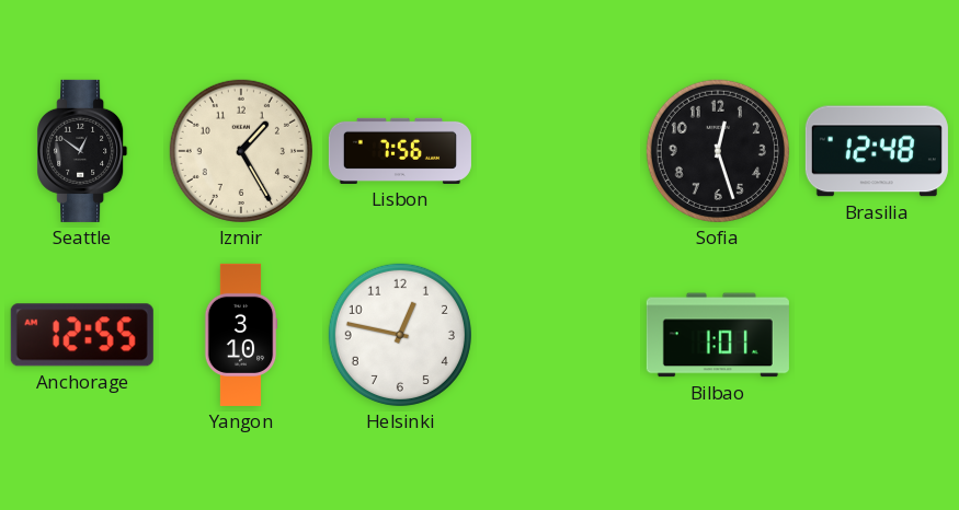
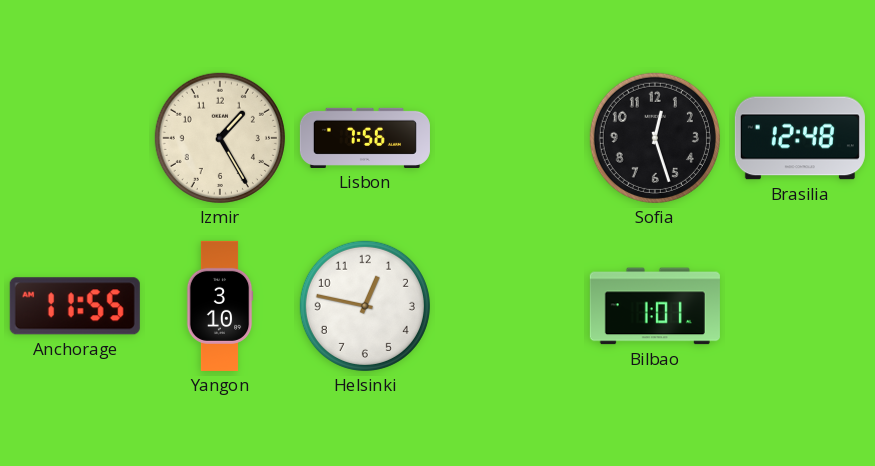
Seattle: 12:51 -> none (82, 151)
Anchorage: 12:55 -> 11:55 (75, 306)
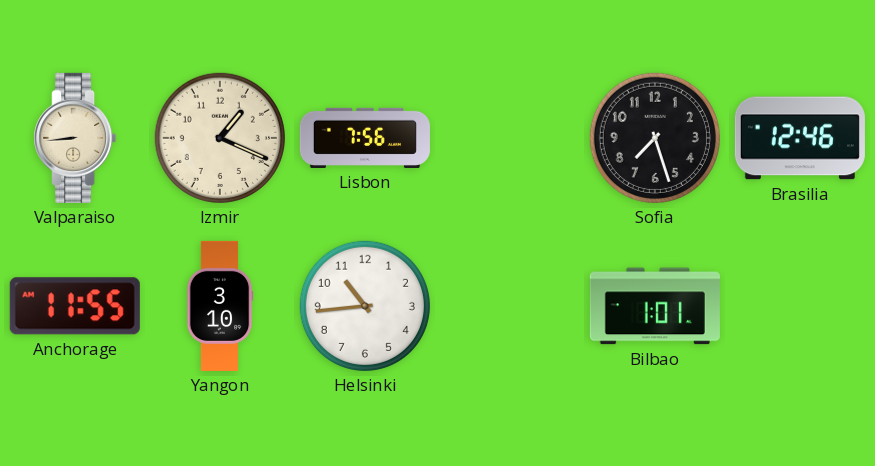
Valparaiso: none -> 8:44 (75, 138)
Izmir: 1:25 -> 1:19 (220, 138)
Sofia: 12:27 -> 7:27 (655, 138)
Brasilia: 12:48 -> 12:46 (800, 138)
Helsinki: 12:47 -> 10:44 (365, 306)
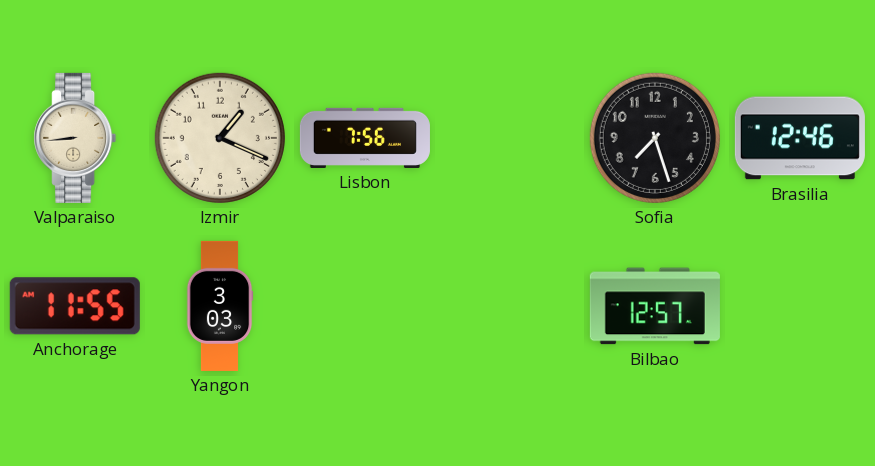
Yangon: 3:10 -> 3:03 (220, 306)
Helsinki: 10:44 -> none (365, 306)
Bilbao: 1:01 -> 12:57 (655, 306)
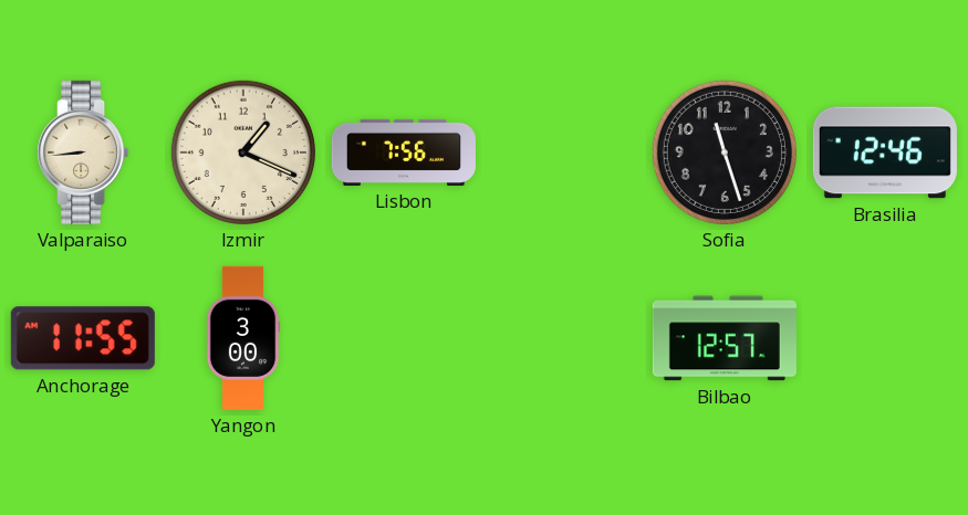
Sofia: 7:27 -> 11:27 (725, 153)
Yangon: 3:03 -> 3:00 (243, 338)
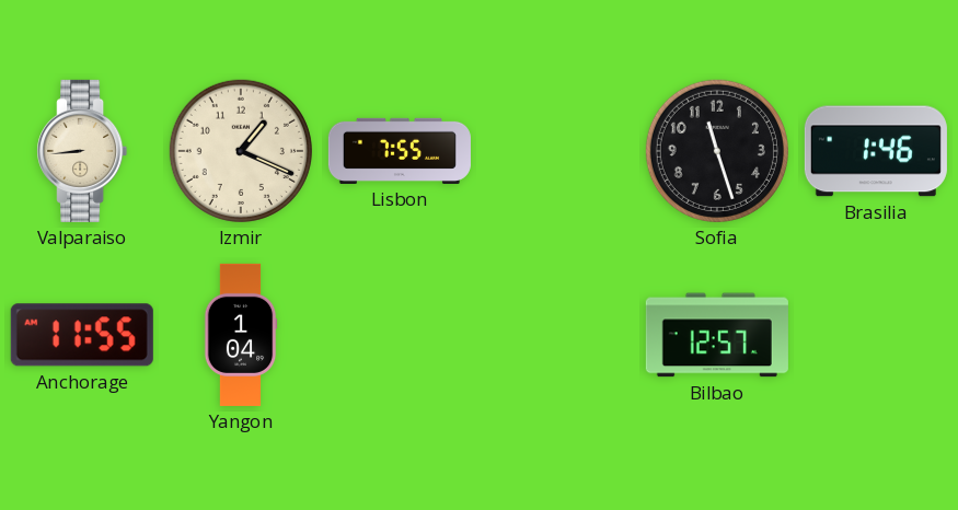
Lisbon: 7:56 -> 7:55 (400, 151)
Brasilia: 12:46 -> 1:46 (876, 151)
Yangon: 3:00 -> 1:04 (241, 335)
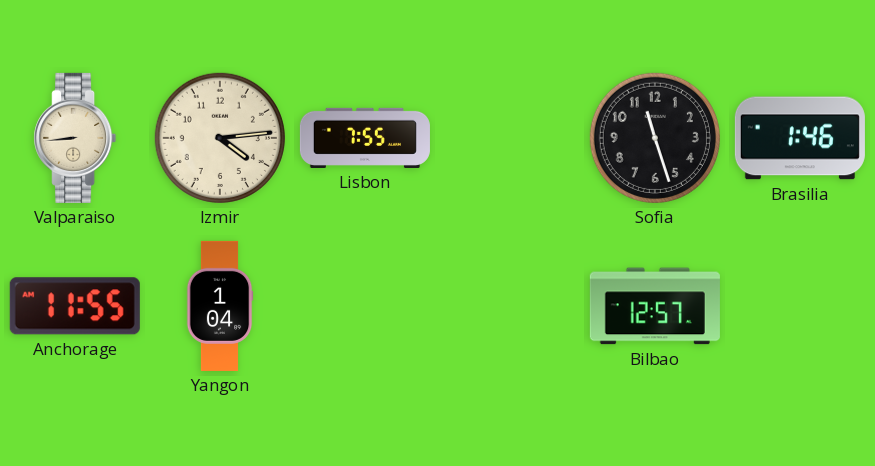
Izmir: 1:19 -> 4:14 (220, 138)
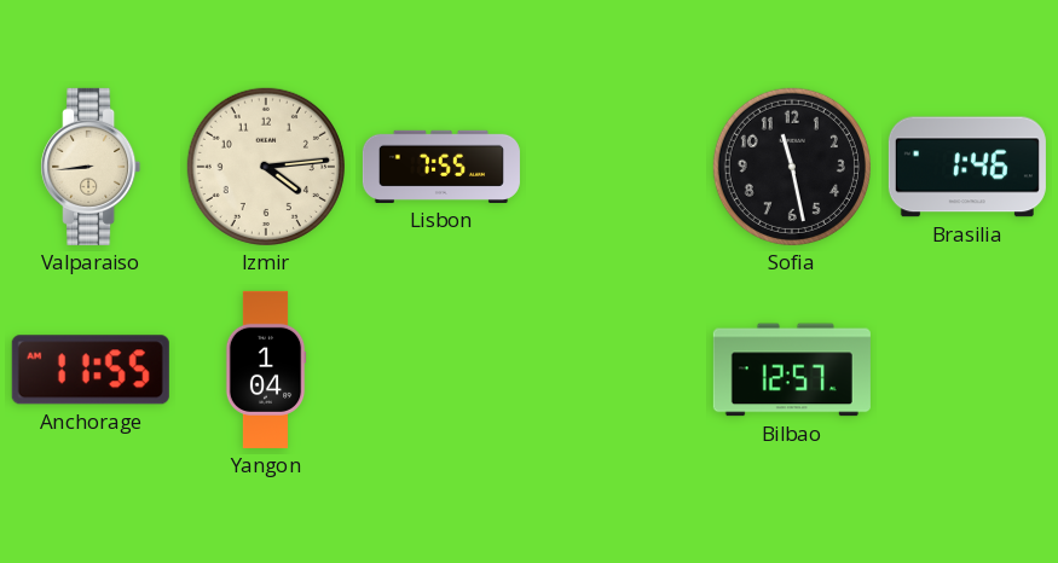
Sofia: 11:27 -> 11:28 (792, 167)
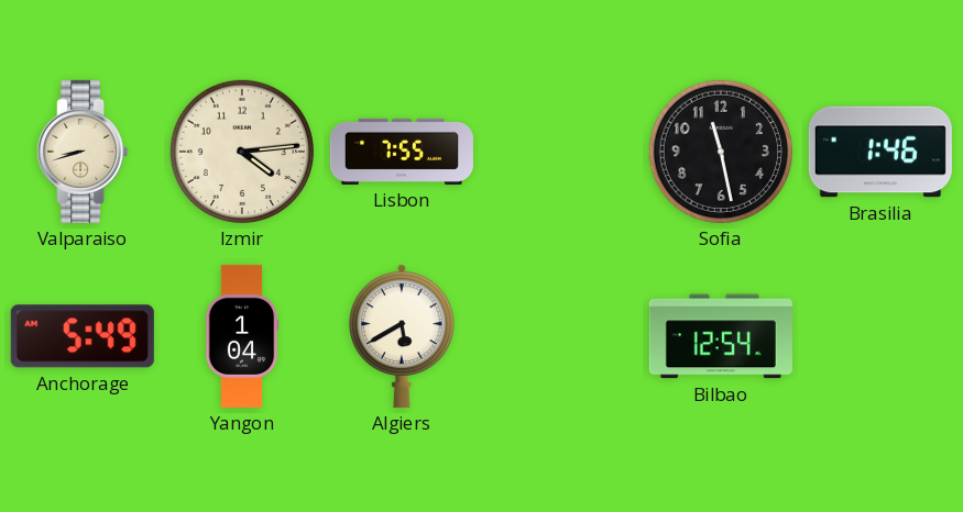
Valparaiso: 8:44 -> 8:42 (83, 152)
Anchorage: 11:55 -> 5:49 (83, 336)
Algiers: none -> 5:40 (403, 336)
Bilbao: 12:57 -> 12:54 (721, 336)
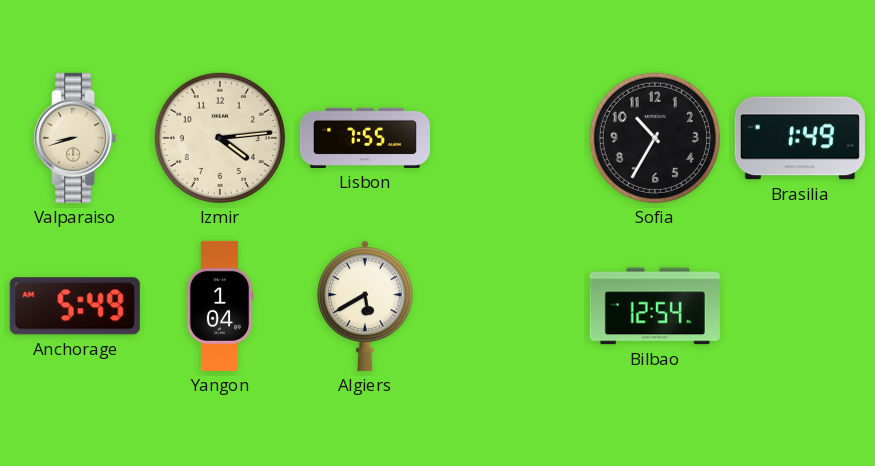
Sofia: 11:28 -> 10:35 (655, 138)
Brasilia: 1:46 -> 1:49 (800, 138)
